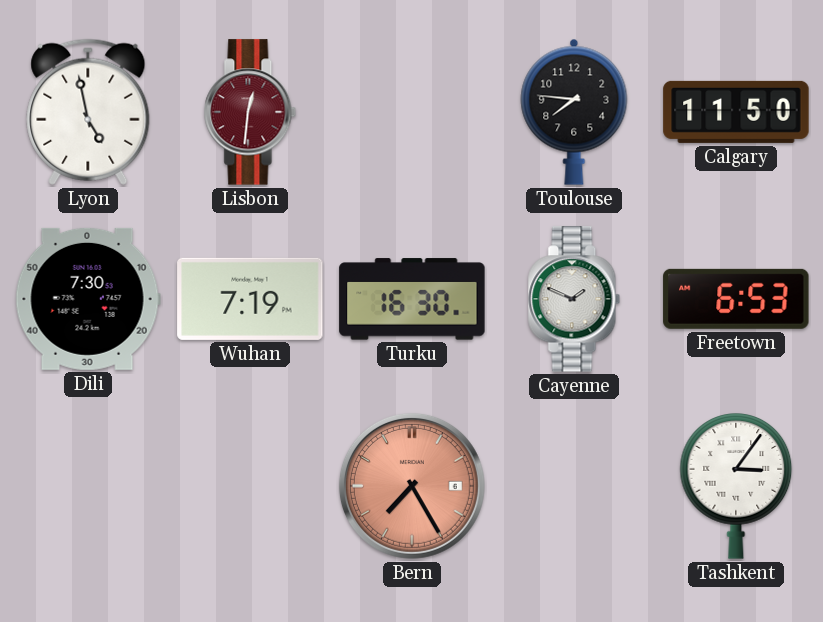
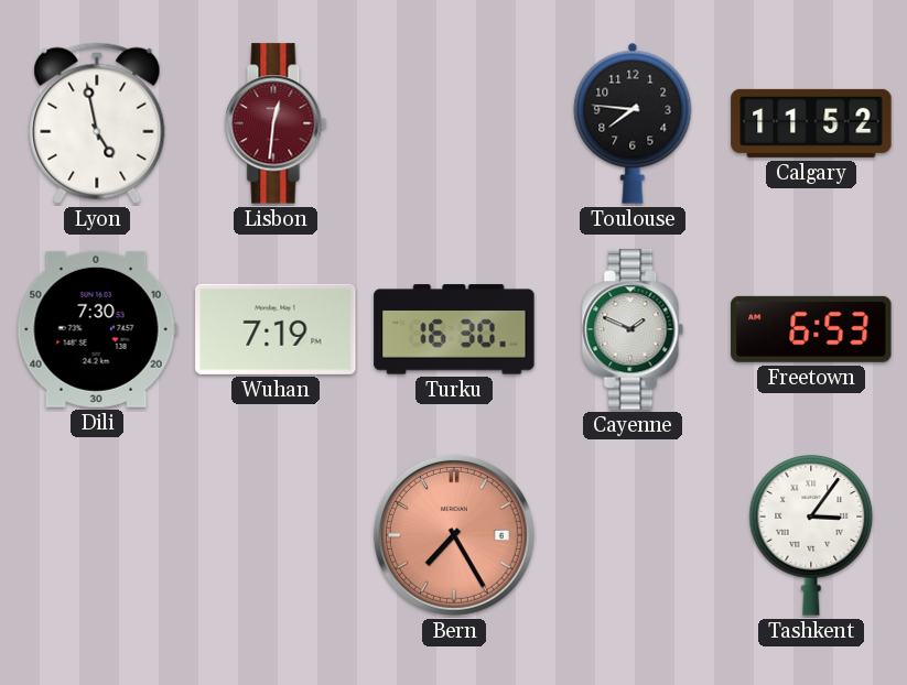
Calgary: 11:50 -> 11:52 (811, 123)
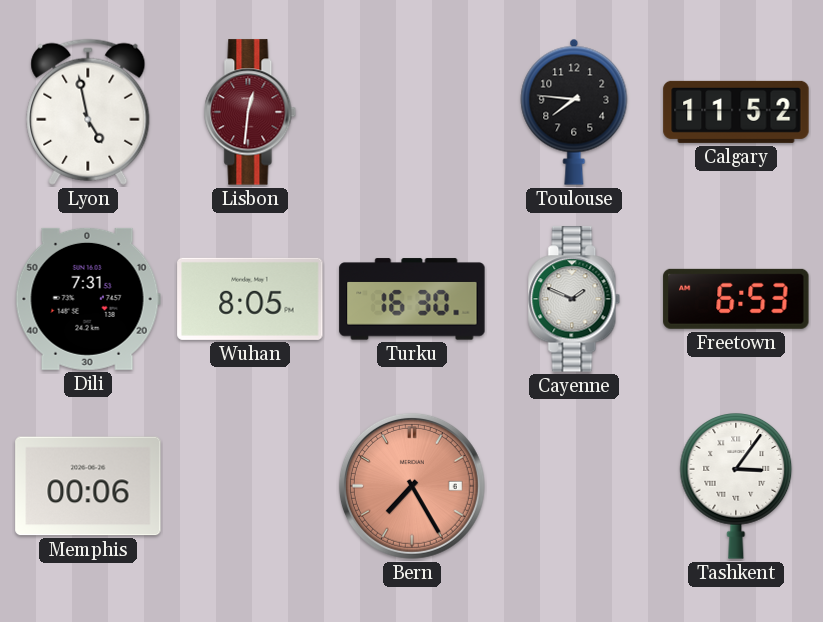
Dili: 7:30 -> 7:31 (88, 299)
Wuhan: 7:19 -> 8:05 (250, 299)
Memphis: none -> 00:06 (88, 486)
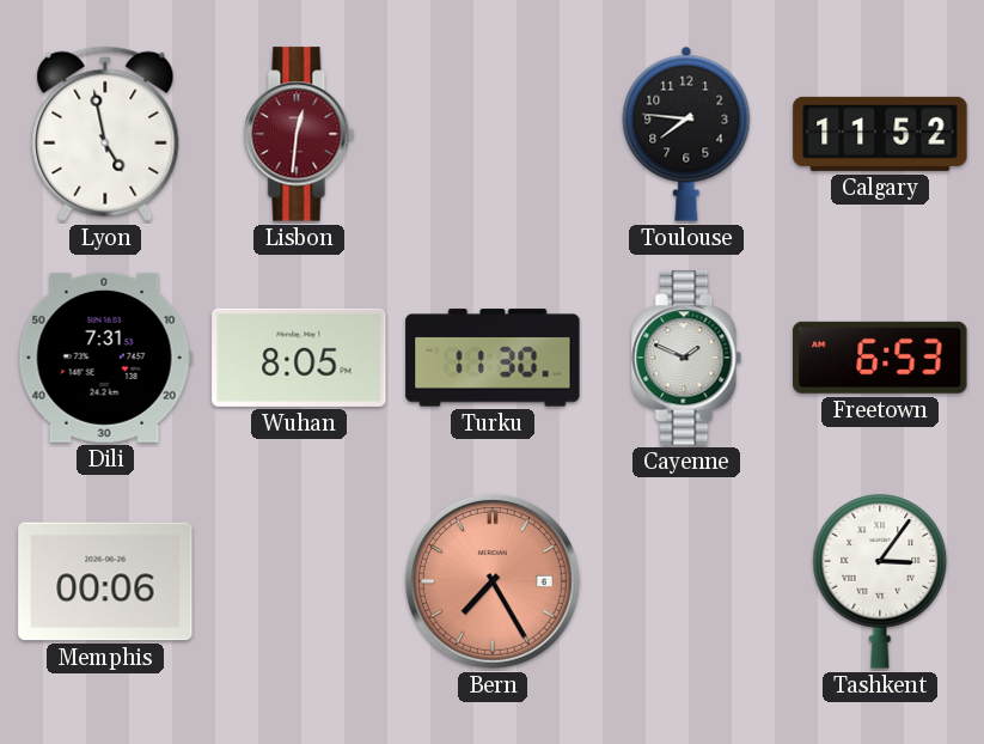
Turku: 16:30 -> 11:30 (493, 358)
